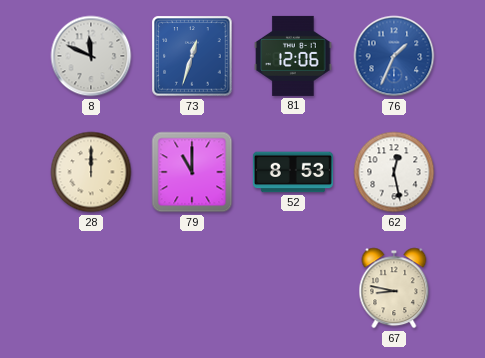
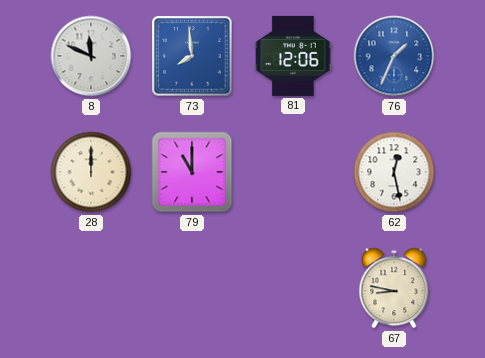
73: 12:33 -> 7:59 (192, 56)
52: 8:53 -> none (293, 172)
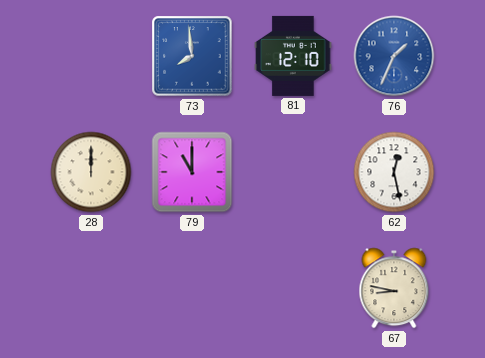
8: 11:49 -> none (91, 56)
81: 12:06 -> 12:10 (293, 56)
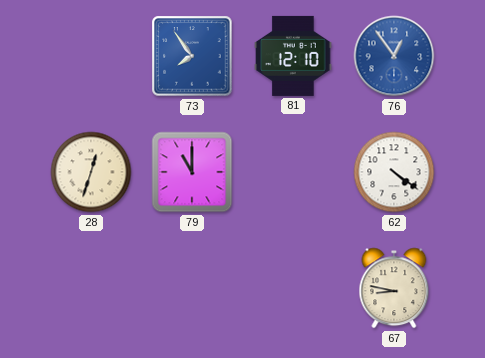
73: 7:59 -> 7:54 (192, 56)
76: 1:34 -> 12:54 (394, 56)
28: 12:00 -> 12:33 (91, 172)
62: 12:28 -> 4:21 (394, 172)
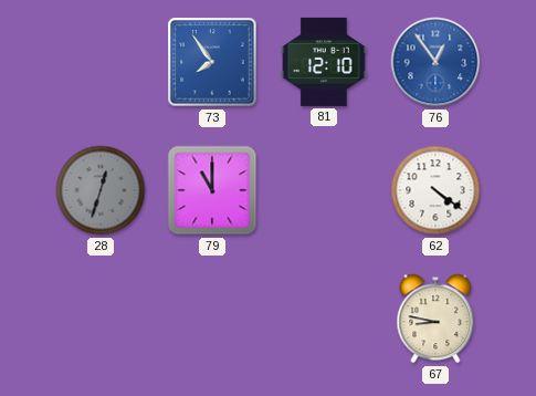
28 dial: cream -> grey (101, 190)
